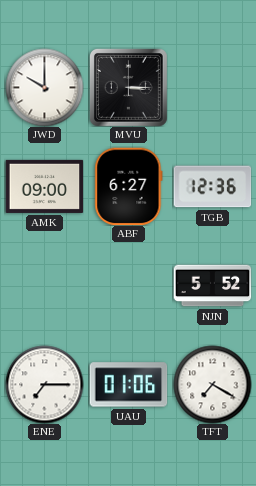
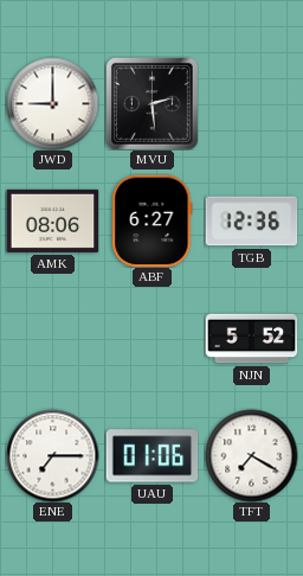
JWD: 10:00 -> 9:00 (52, 103)
MVU: 3:15 -> 2:29 (151, 103)
AMK: 09:00 -> 08:06 (52, 220)
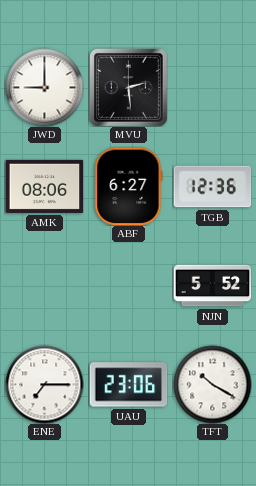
UAU: 01:06 -> 23:06 (128, 385)
TFT: 7:20 -> 10:20 (212, 384)
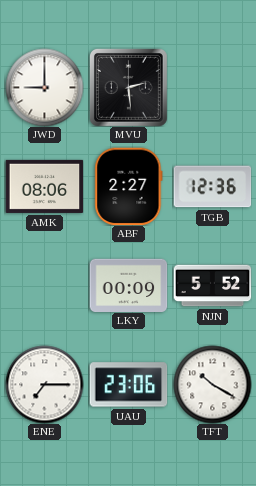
ABF: 6:27 -> 2:27 (129, 186)
LKY: none -> 00:09 (128, 285)
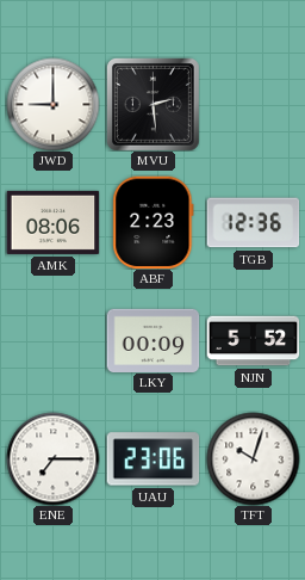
ABF: 2:27 -> 2:23 (154, 222)
TFT: 10:20 -> 10:03 (253, 458)
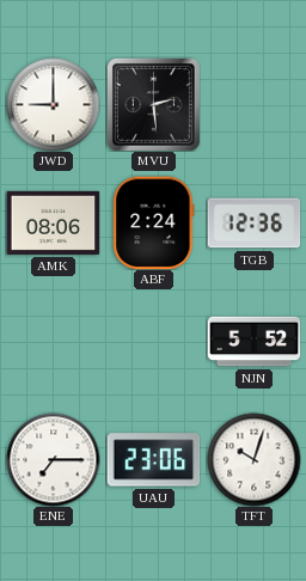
ABF: 2:23 -> 2:24 (154, 222)
LKY: 00:09 -> none (152, 340)
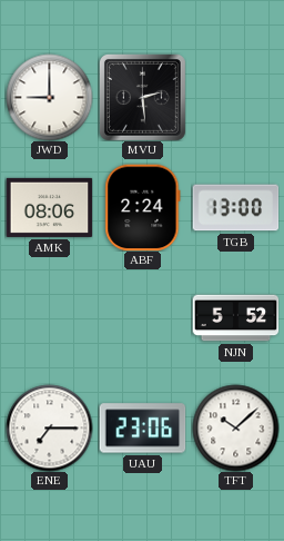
TGB: 12:36 -> 13:00 (235, 208)
TFT: 10:03 -> 10:08 (235, 427)
